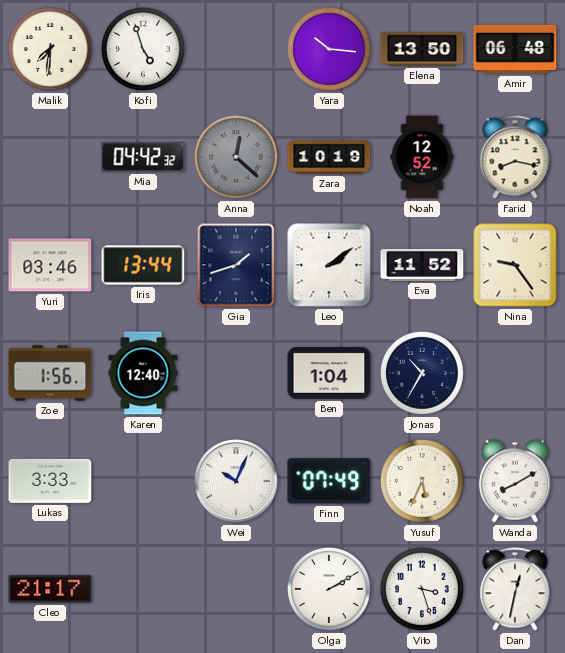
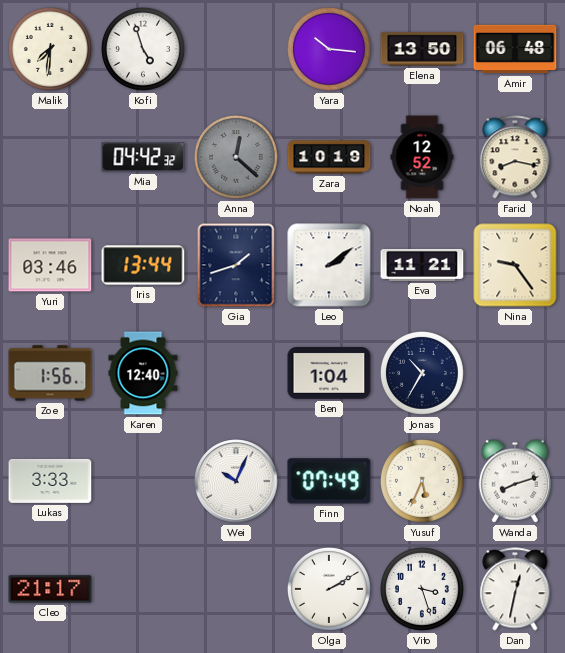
Eva: 11:52 -> 11:21 (422, 265)
Wanda: 8:10 -> 8:12 (514, 481)
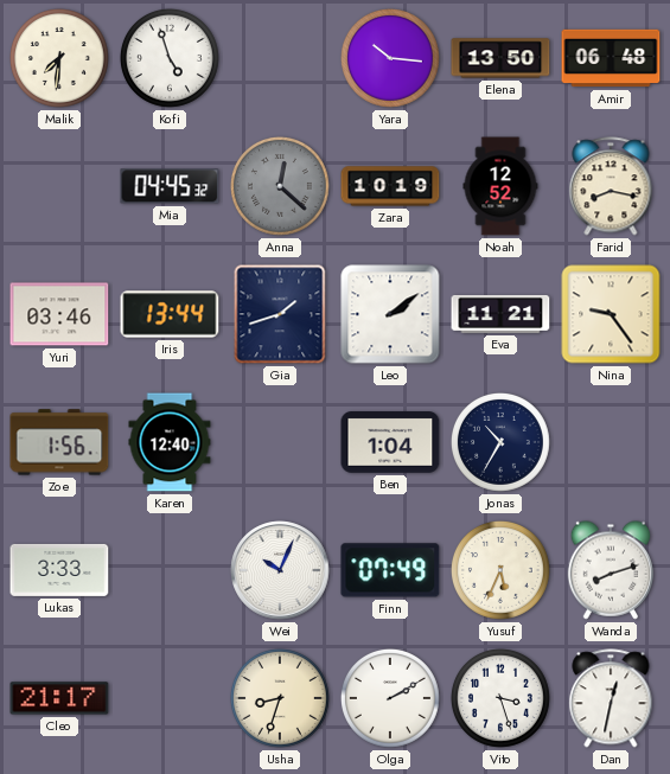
Mia: 04:42 -> 04:45 (170, 186)
Usha: none -> 8:33 (280, 698)
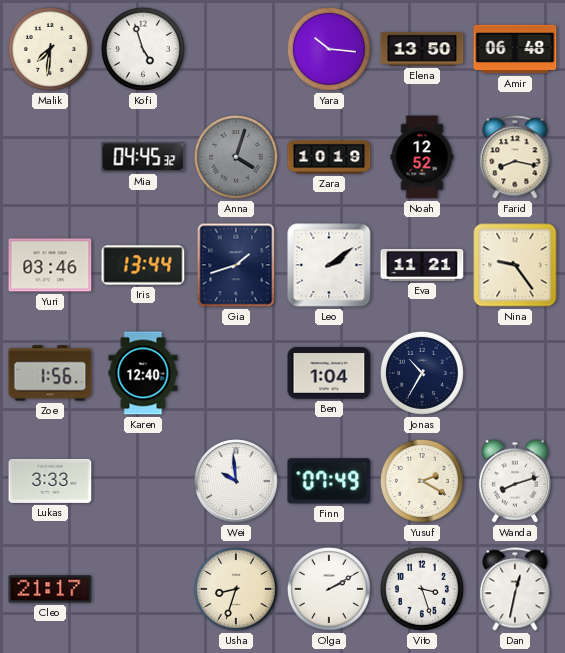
Anna: 12:22 -> 4:03 (236, 157)
Wei: 10:04 -> 9:59 (236, 481)
Yusuf: 5:34 -> 2:20 (422, 481)
